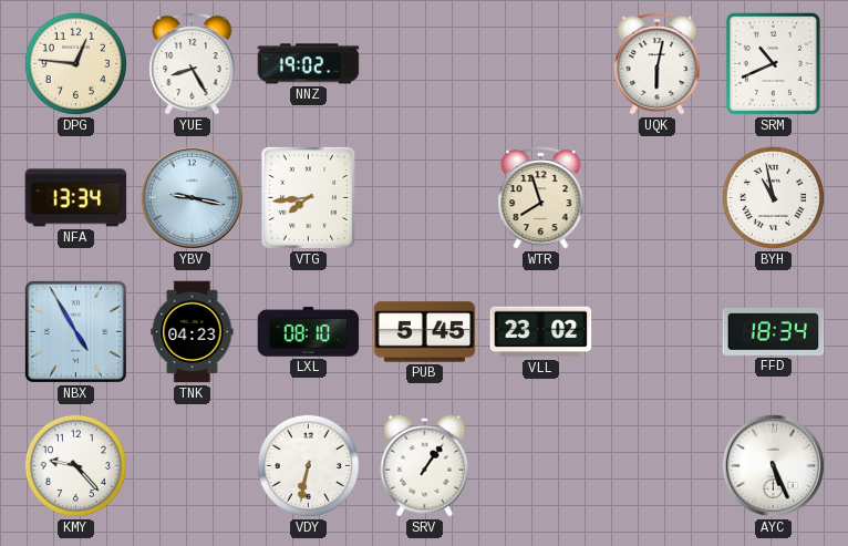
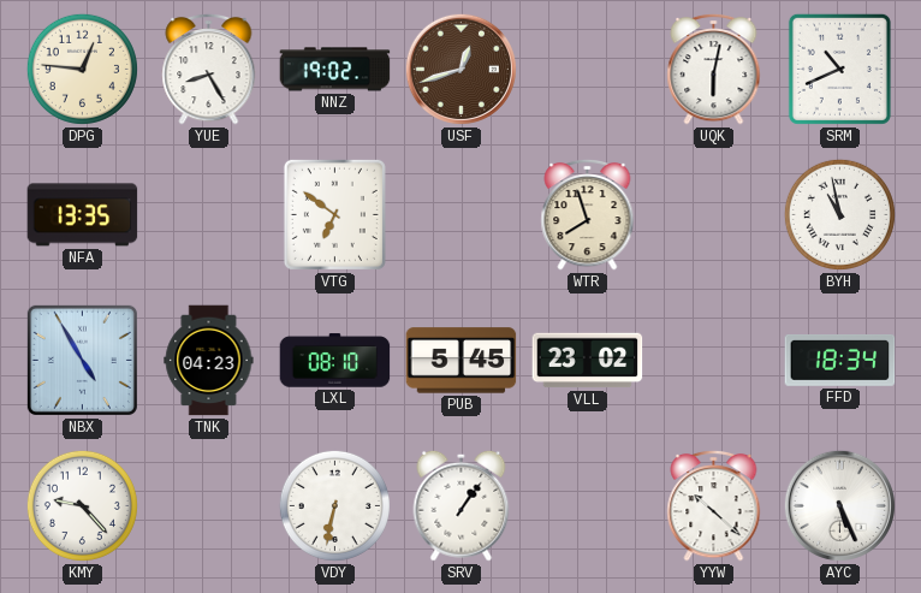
USF: none -> 12:42 (460, 69)
NFA: 13:34 -> 13:35 (83, 215)
YBV: 9:17 -> none (192, 197)
VTG: 7:44 -> 6:51 (334, 214)
YYW: none -> 10:22 (714, 505)
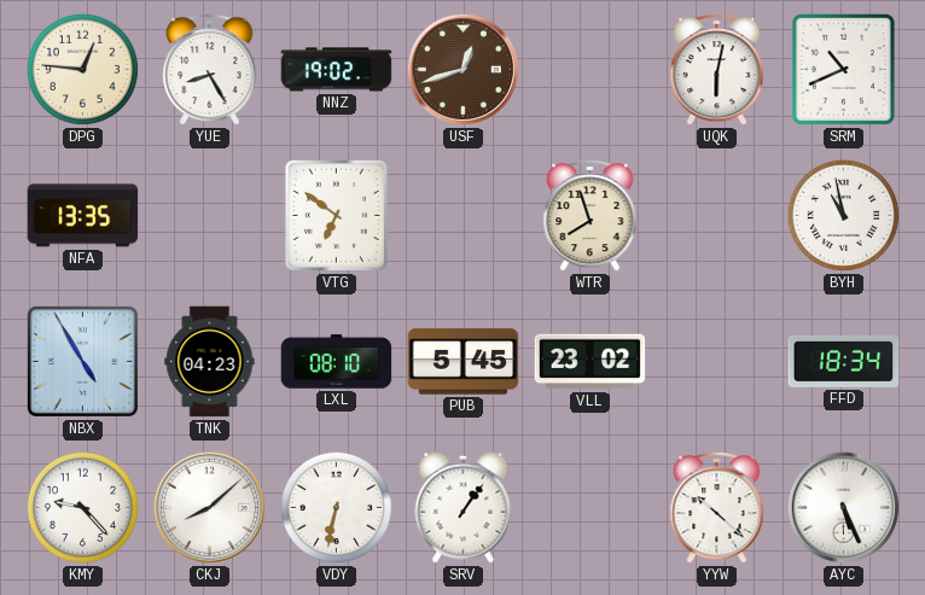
CKJ: none -> 8:08 (209, 507)
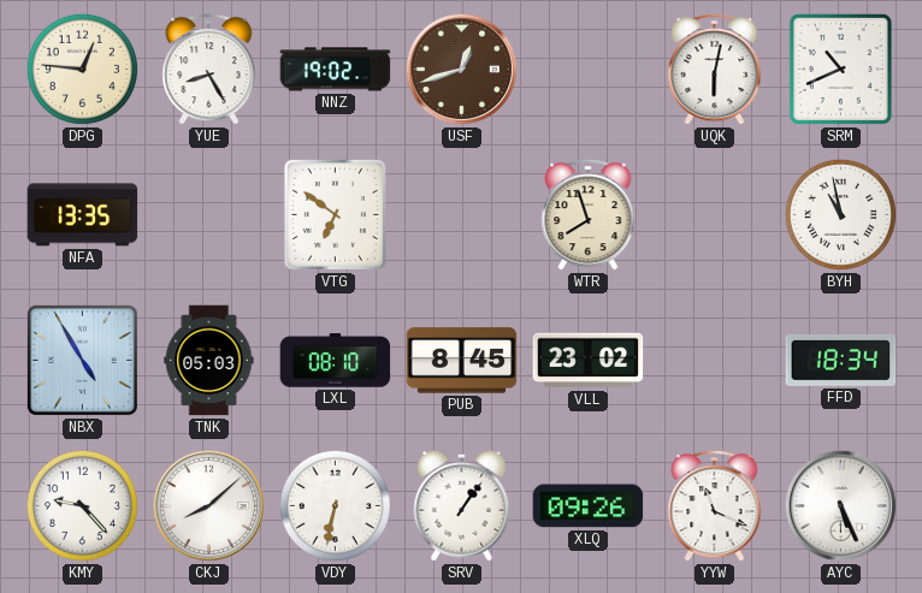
TNK: 04:23 -> 05:03 (209, 361)
PUB: 5:45 -> 8:45 (462, 361)
XLQ: none -> 09:26 (589, 506)
YYW: 10:22 -> 11:19 (715, 505)
